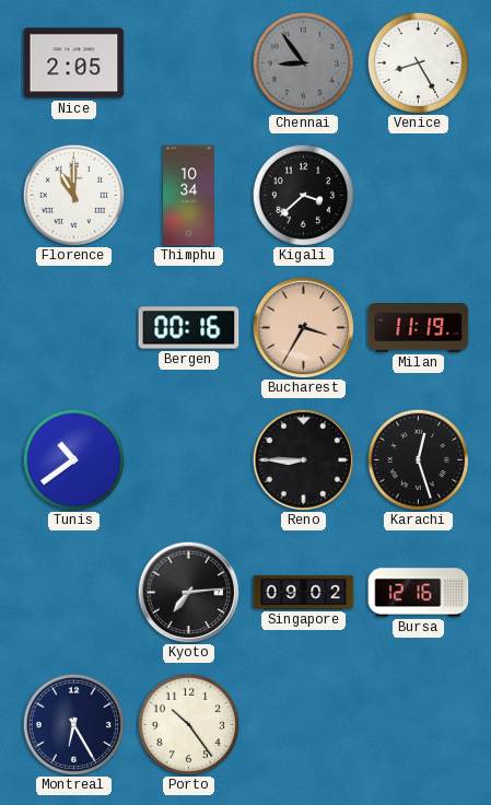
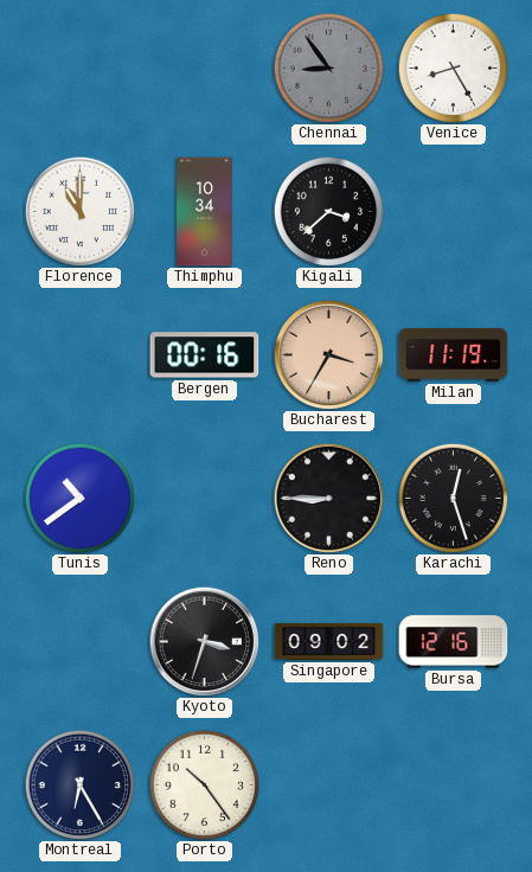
Nice: 2:05 -> none (74, 63)
Kyoto: 7:14 -> 3:33 (204, 641)
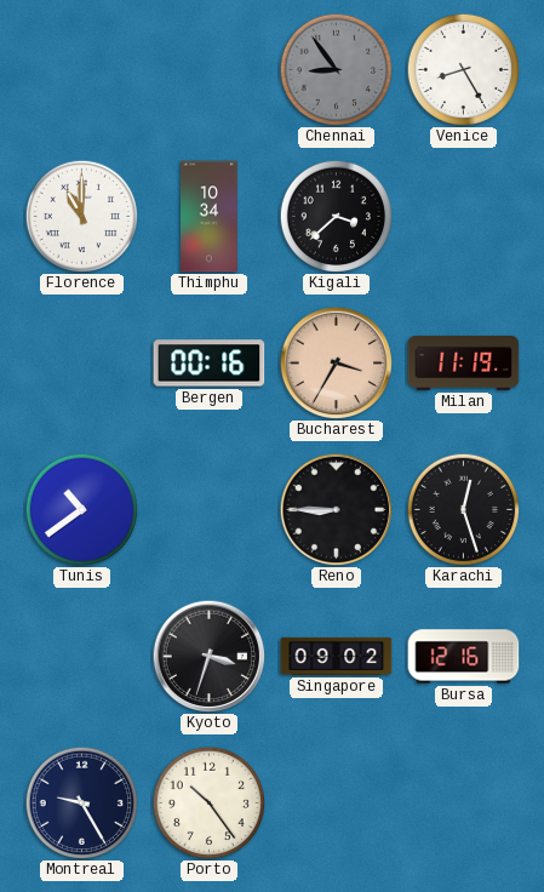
Montreal: 6:25 -> 9:25 (81, 802)
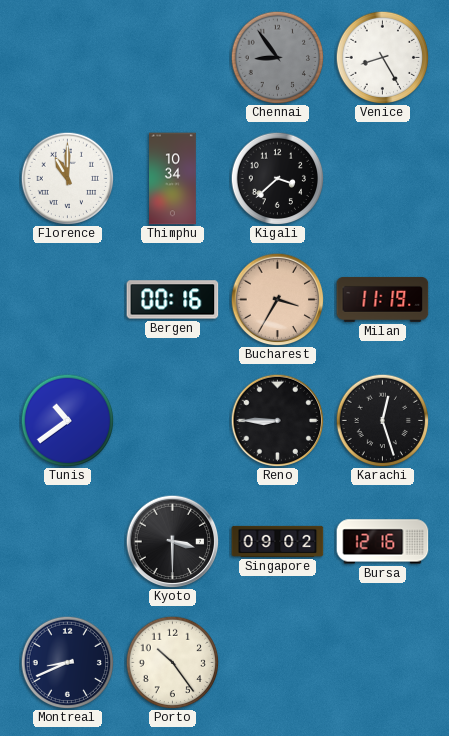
Kyoto: 3:33 -> 3:30 (172, 541)
Montreal: 9:25 -> 8:41 (67, 662)
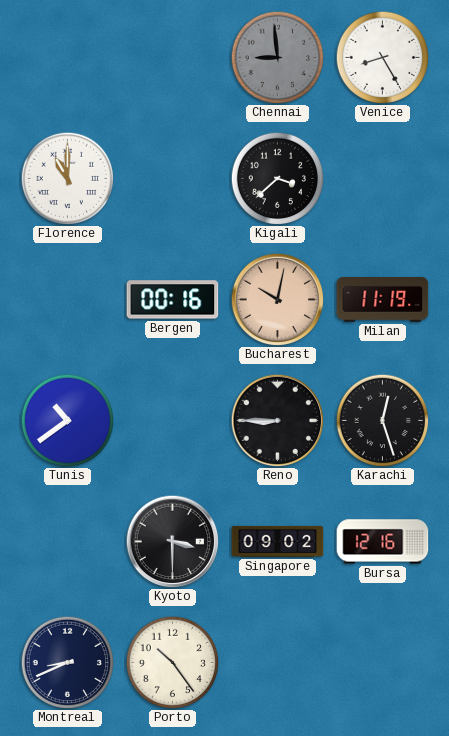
Chennai: 8:54 -> 8:59 (277, 57)
Thimphu: 10:34 -> none (173, 179)
Bucharest: 3:35 -> 10:02 (277, 299)
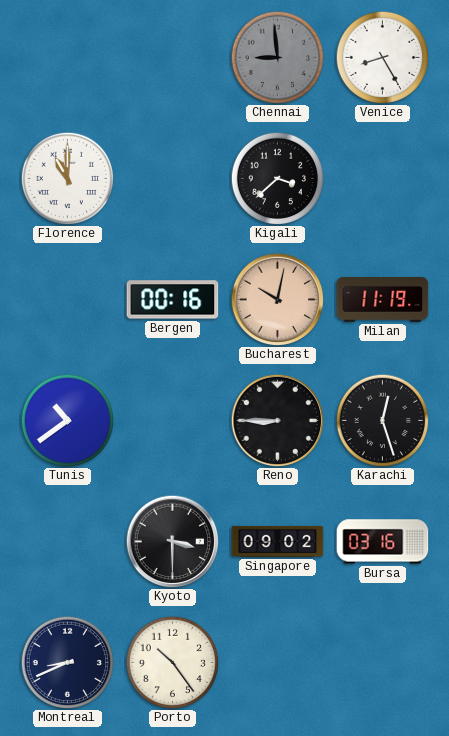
Bursa: 12:16 -> 03:16 (383, 542)
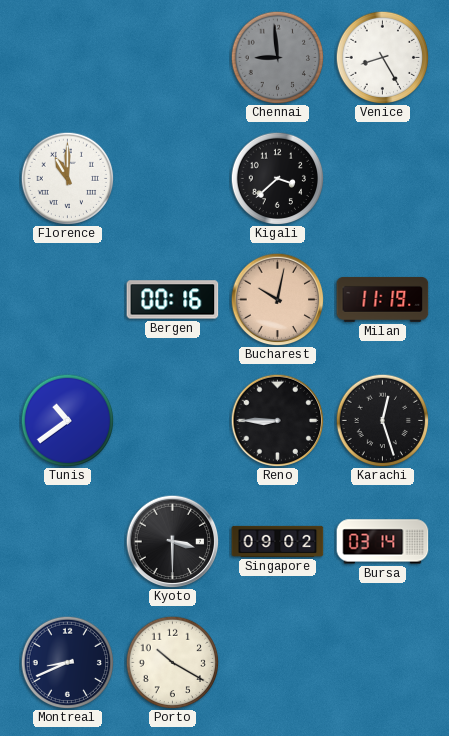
Bursa: 03:16 -> 03:14 (383, 542)
Porto: 10:24 -> 10:20 (172, 662)
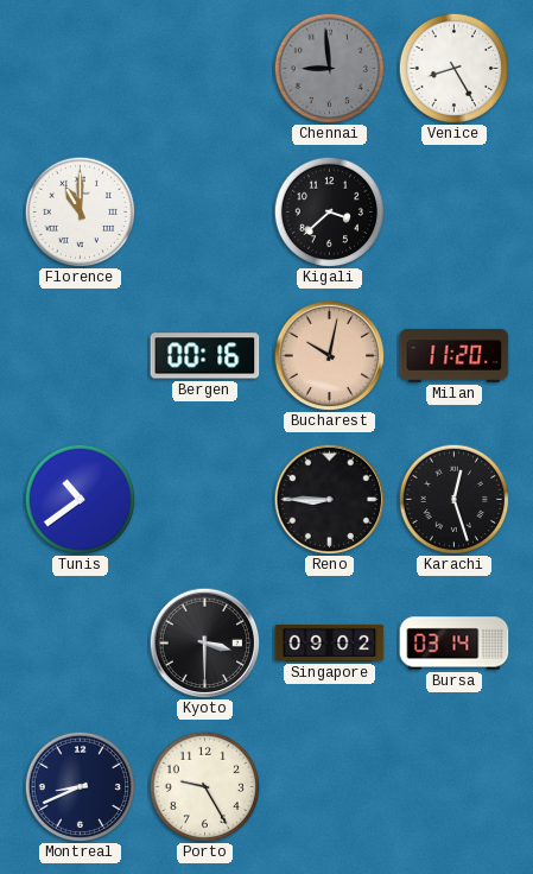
Milan: 11:19 -> 11:20 (455, 355)
Porto: 10:20 -> 9:25 (204, 786)
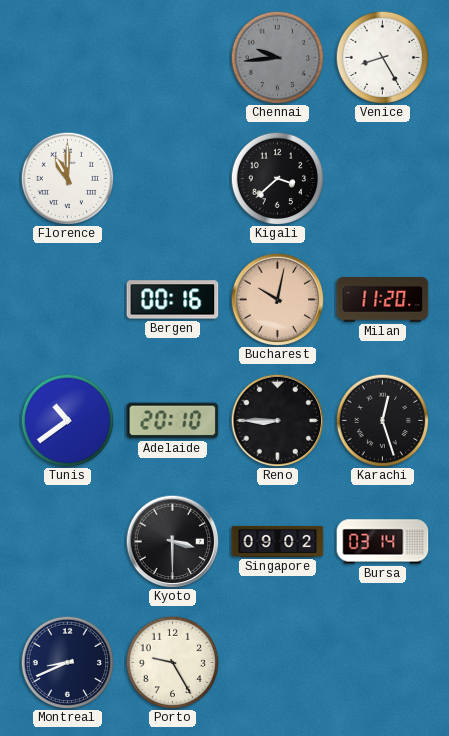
Chennai: 8:59 -> 9:44 (277, 57)
Adelaide: none -> 20:10 (173, 421)
